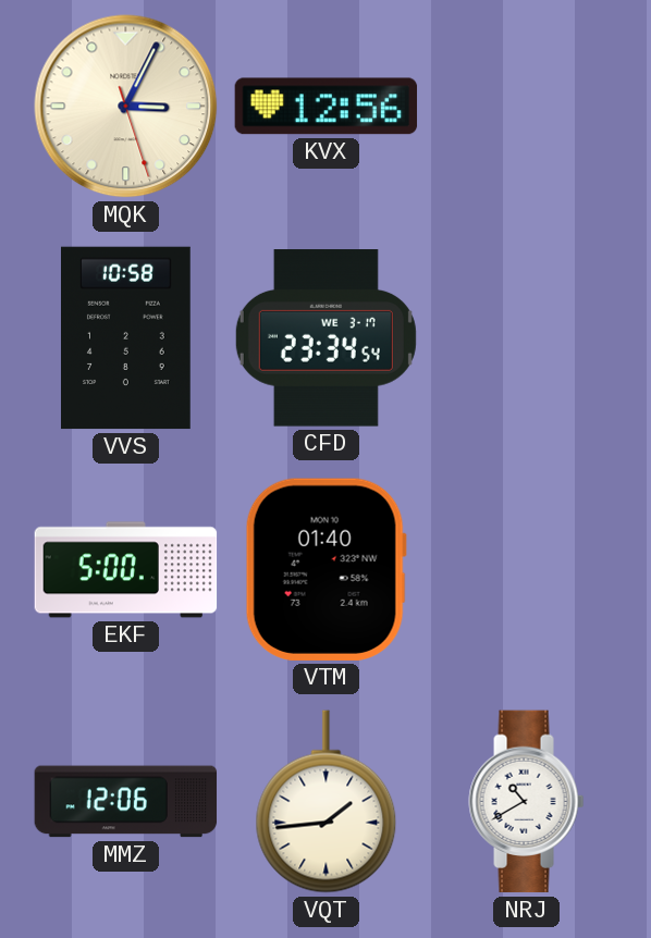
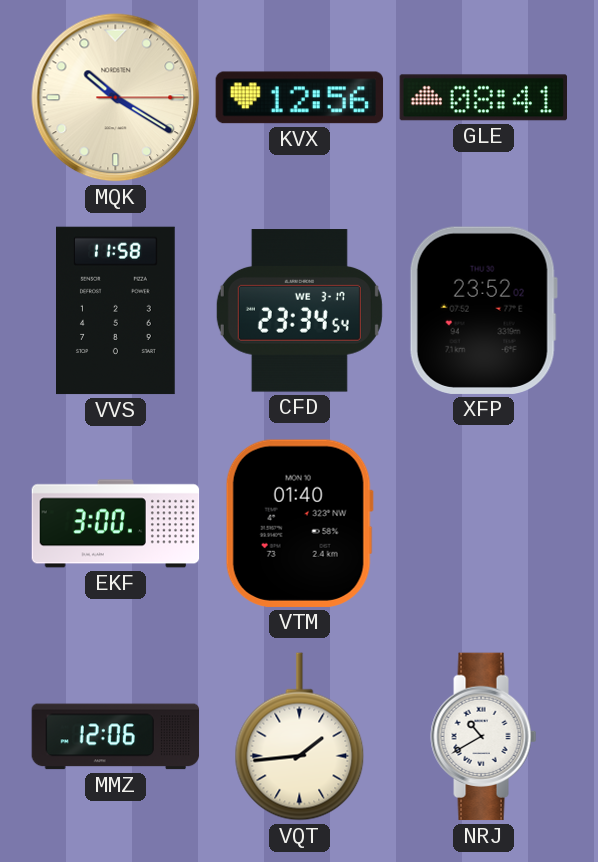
MQK: 3:04 -> 10:20 (116, 98)
GLE: none -> 08:41 (483, 98)
VVS: 10:58 -> 11:58 (116, 311)
XFP: none -> 23:52 (483, 310)
EKF: 5:00 -> 3:00 (116, 524)
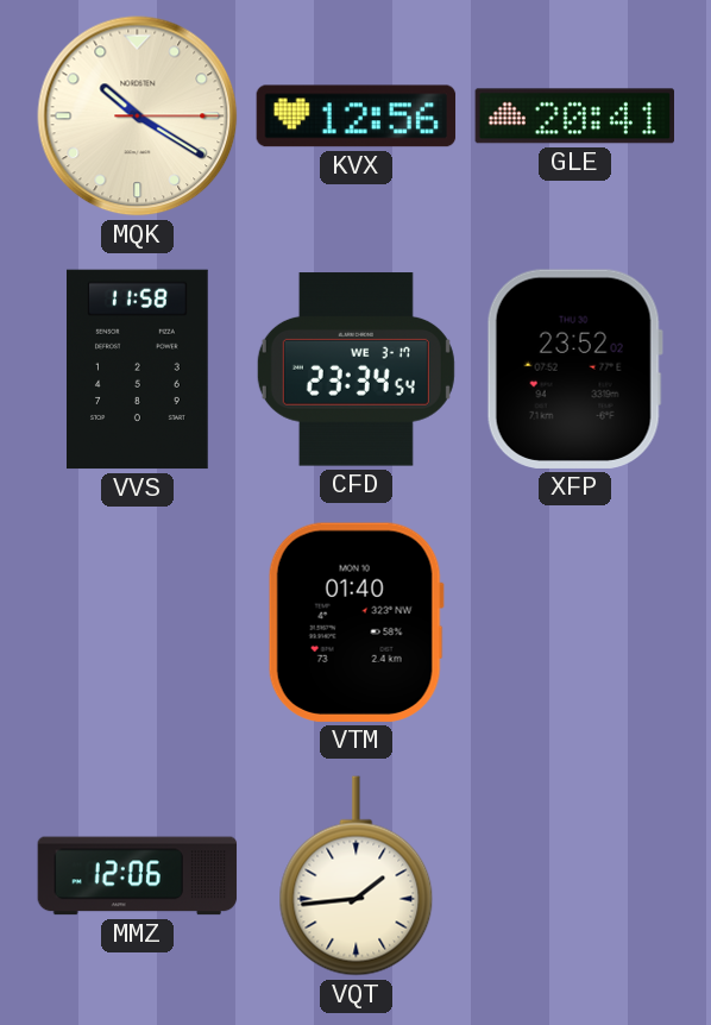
GLE: 08:41 -> 20:41 (574, 117)
EKF: 3:00 -> none (116, 524)
NRJ: 10:40 -> none (484, 737)
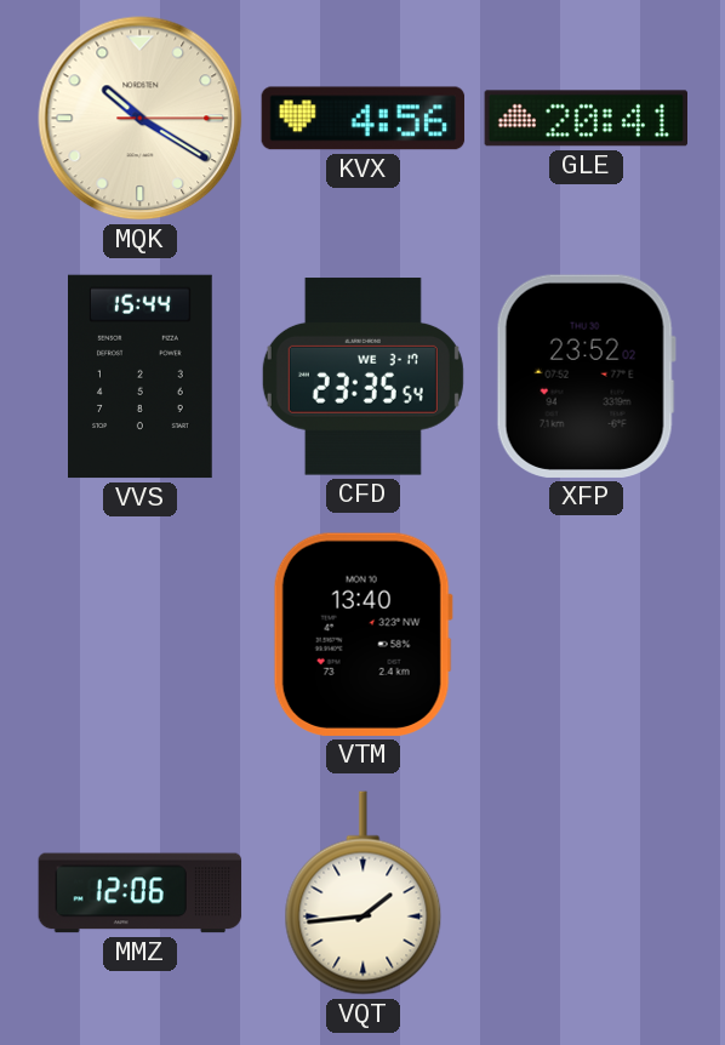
KVX: 12:56 -> 4:56 (364, 119)
VVS: 11:58 -> 15:44 (141, 377)
CFD: 23:34 -> 23:35 (362, 377)
VTM: 01:40 -> 13:40 (362, 634)
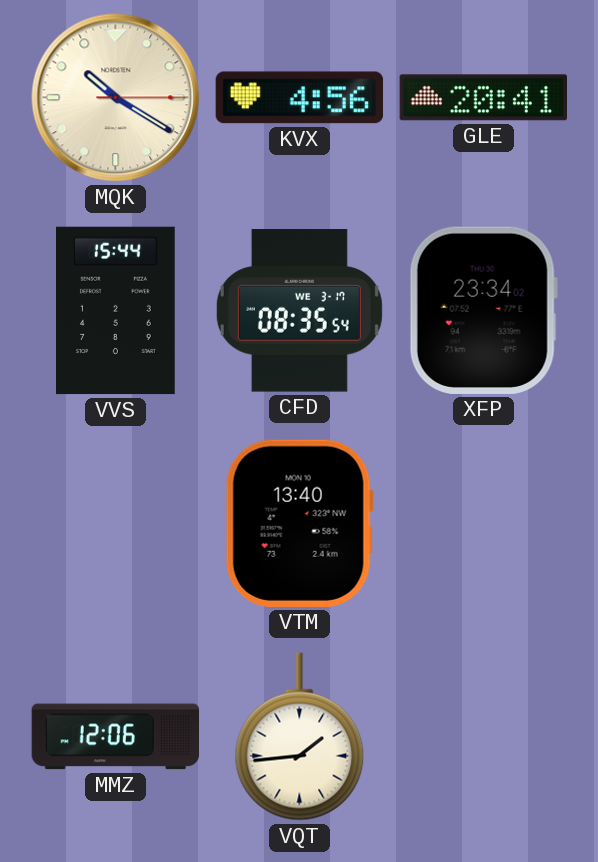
CFD: 23:35 -> 08:35 (299, 311)
XFP: 23:52 -> 23:34 (483, 310)
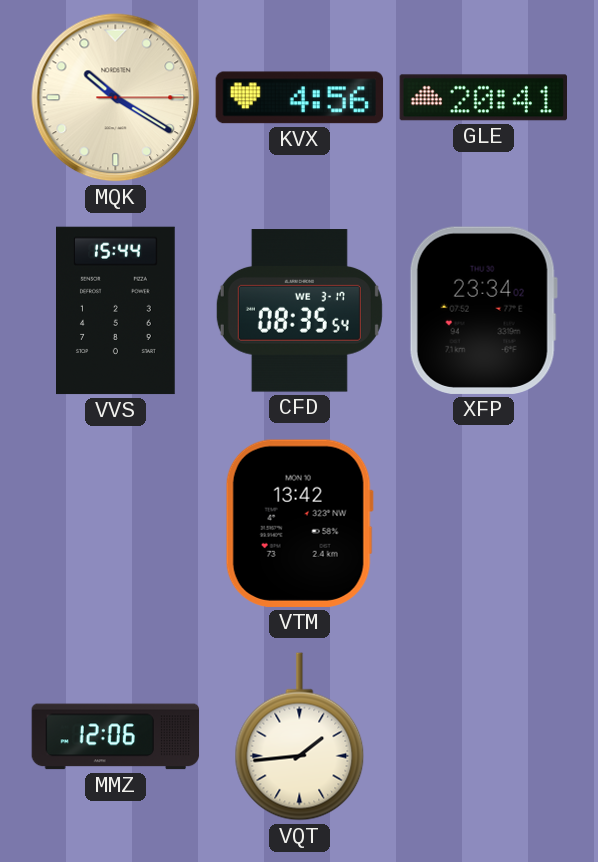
VTM: 13:40 -> 13:42 (299, 523)
